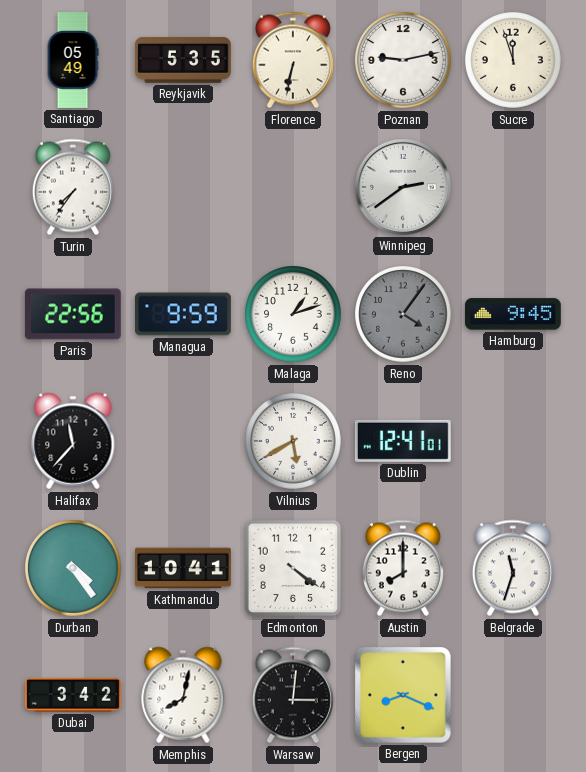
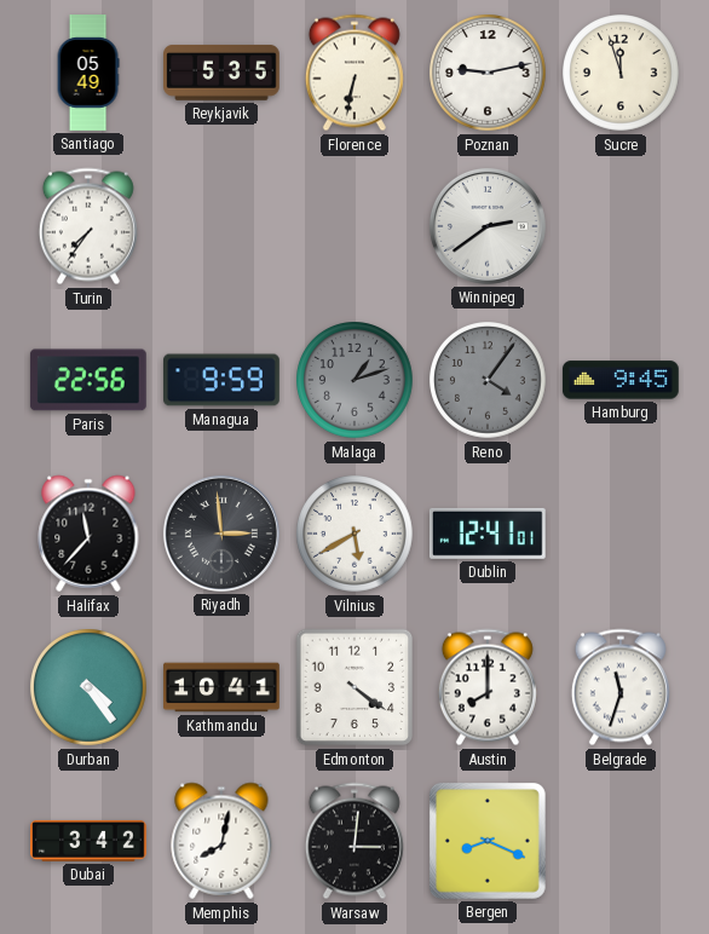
Malaga dial: white -> grey (356, 381)
Riyadh: none -> 2:59 (221, 534)
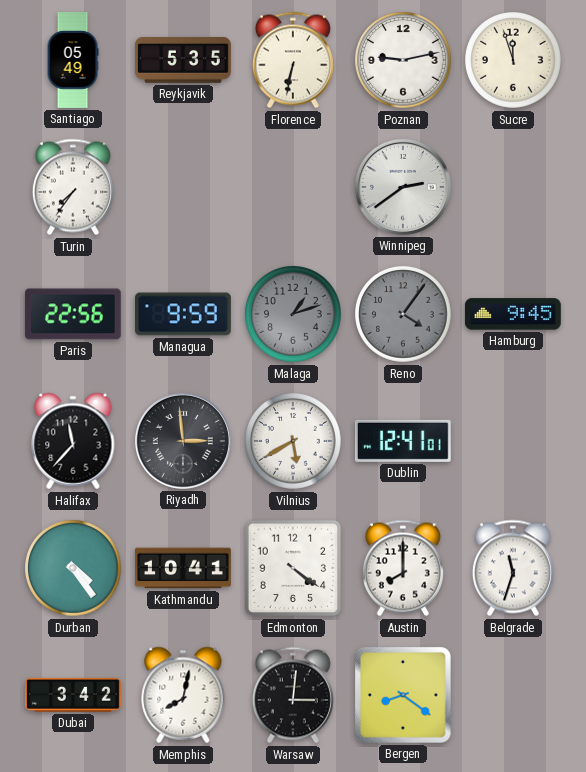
Bergen: 8:19 -> 8:21 (403, 695)
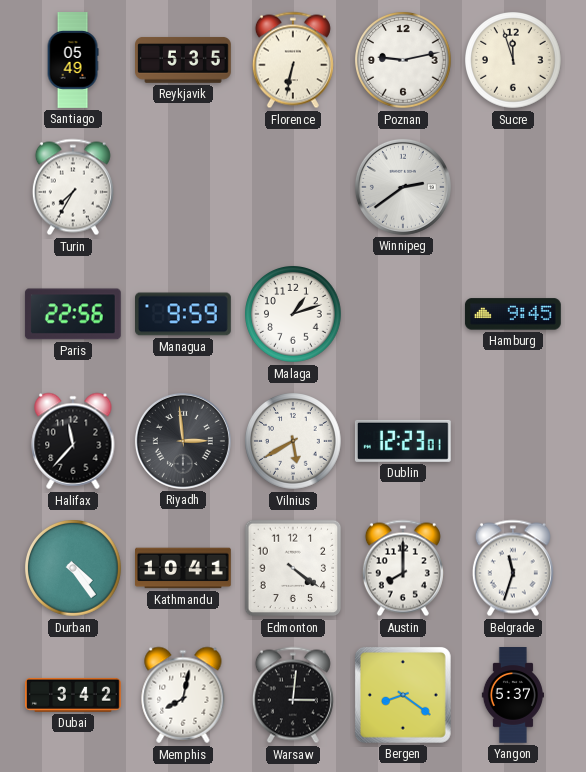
Turin: 7:36 -> 7:35 (73, 187)
Malaga dial: grey -> white (294, 315)
Reno: 4:06 -> none (404, 315)
Dublin: 12:41 -> 12:23 (403, 441)
Yangon: none -> 5:37 (512, 696)
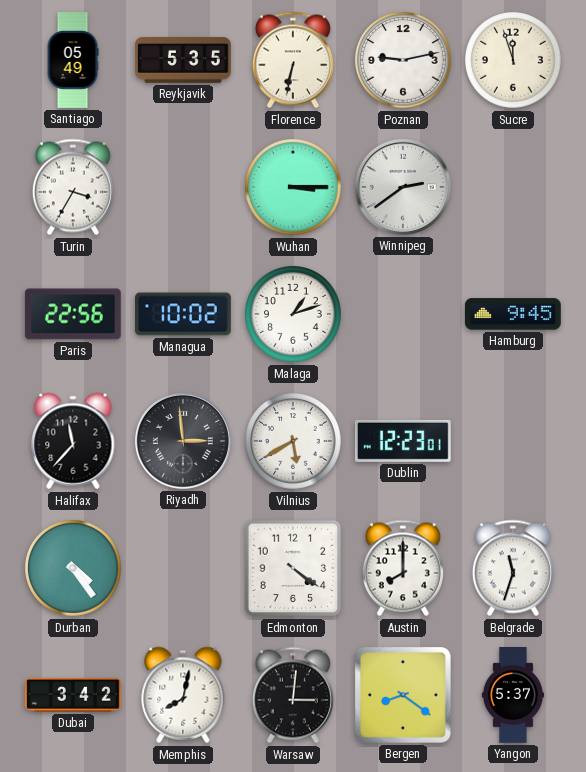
Turin: 7:35 -> 3:35 (73, 187)
Wuhan: none -> 3:15 (294, 188)
Managua: 9:59 -> 10:02 (184, 314)
Kathmandu: 10:41 -> none (184, 568)
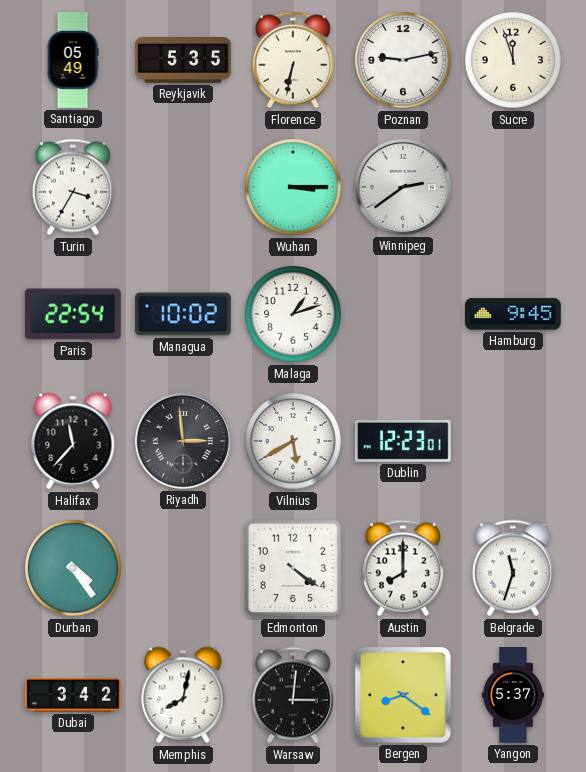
Paris: 22:56 -> 22:54 (73, 314)
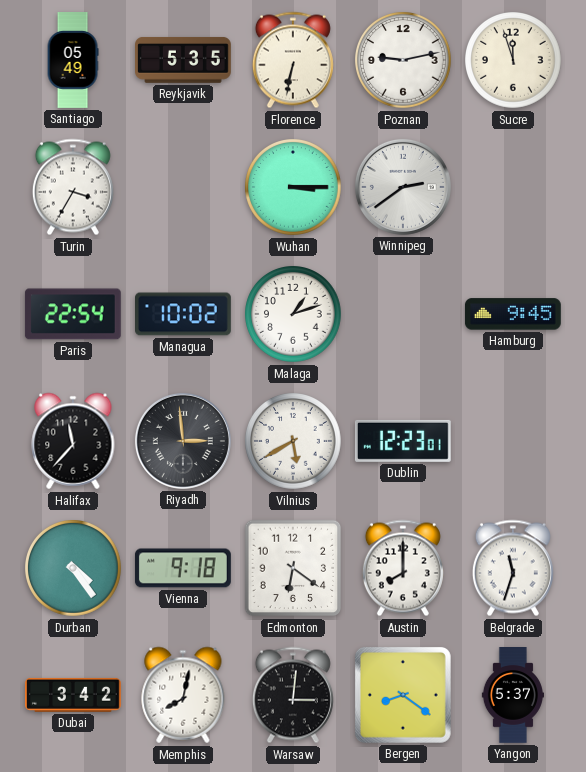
Vienna: none -> 9:18 (183, 568)
Edmonton: 4:21 -> 6:21 (293, 568)
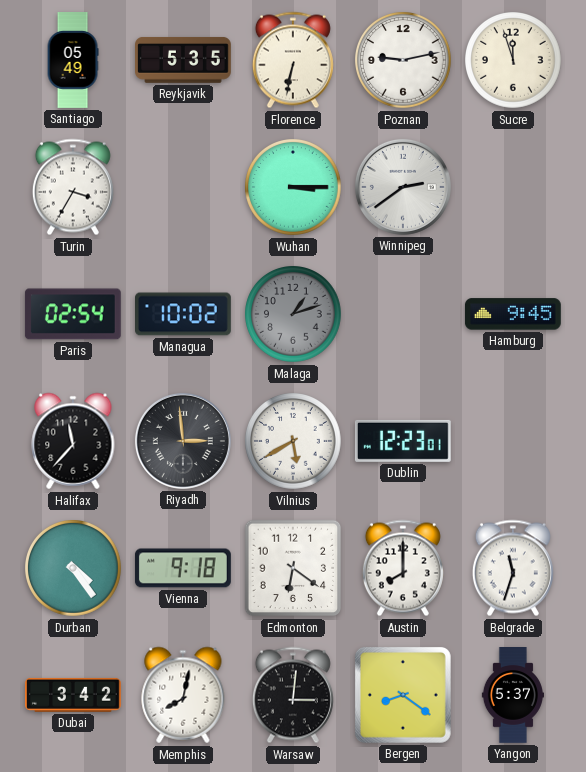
Paris: 22:54 -> 02:54 (73, 314)
Malaga dial: white -> grey (294, 315)
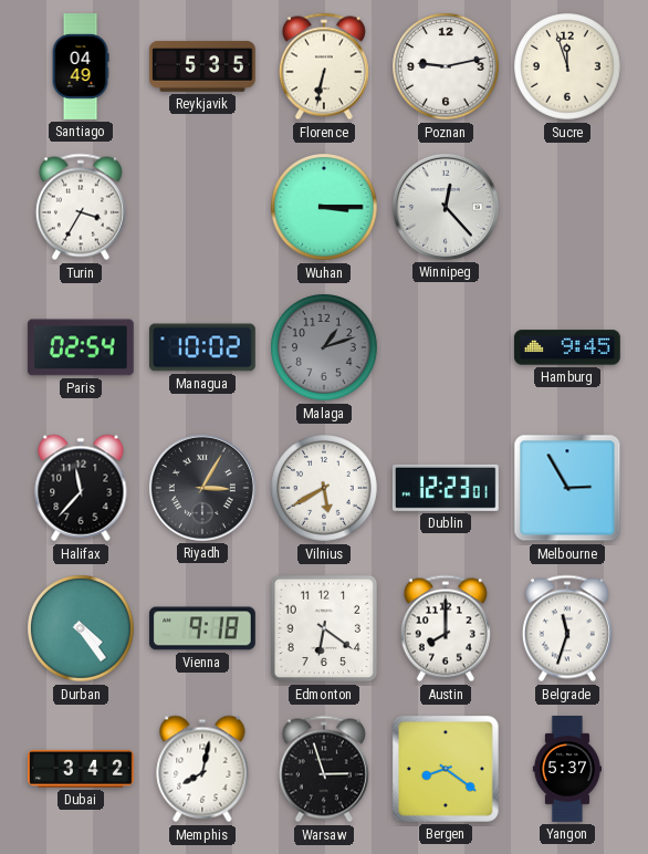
Santiago: 05:49 -> 04:49 (81, 66)
Winnipeg: 2:39 -> 12:23 (446, 207)
Riyadh: 2:59 -> 3:05 (202, 488)
Melbourne: none -> 2:55 (567, 488)
Warsaw: 3:01 -> 2:57 (324, 769)
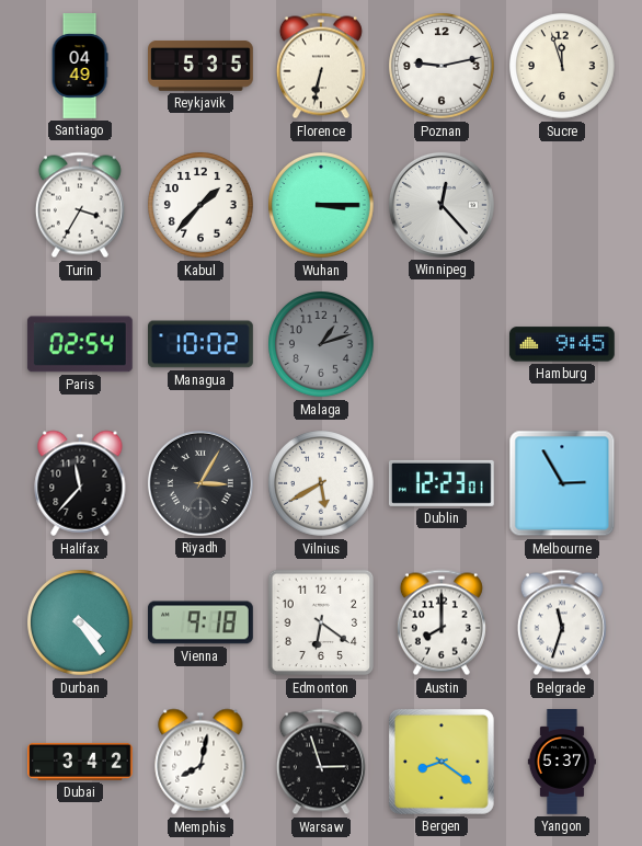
Kabul: none -> 1:37 (202, 206)
